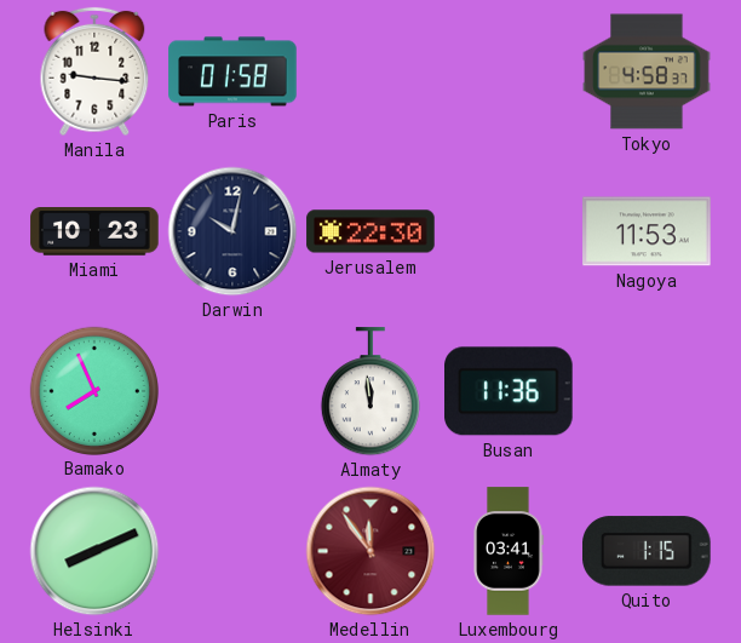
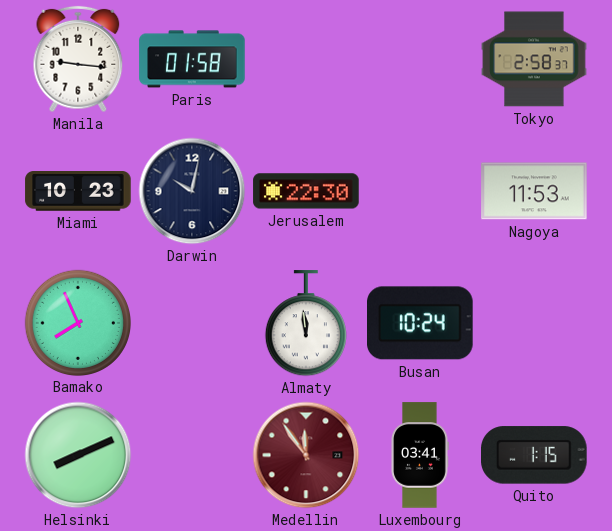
Tokyo: 4:58 -> 2:58 (534, 59)
Busan: 11:36 -> 10:24 (421, 323)
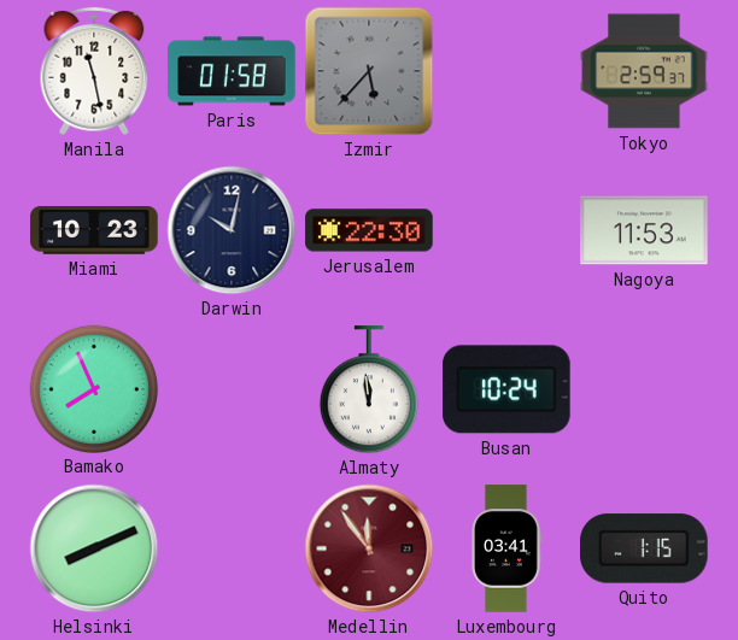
Manila: 9:16 -> 11:28 (94, 71)
Izmir: none -> 5:37 (369, 71)
Tokyo: 2:58 -> 2:59 (644, 71)
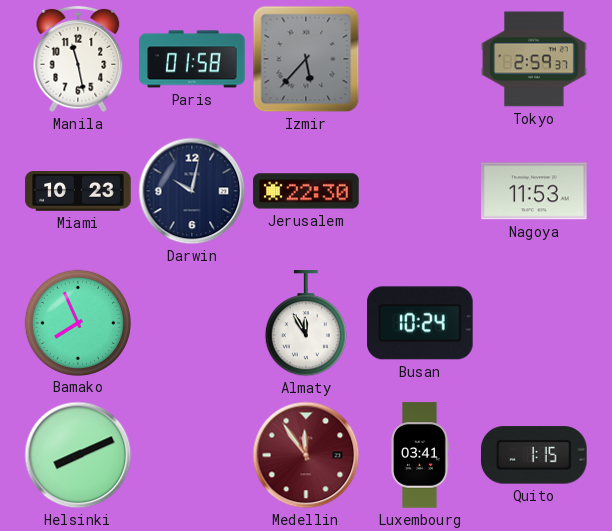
Almaty: 11:59 -> 11:55 (306, 324)
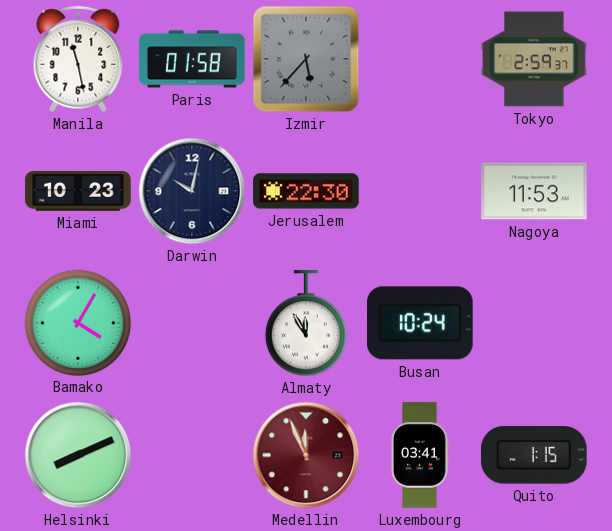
Bamako: 7:56 -> 4:05 (77, 322)
Medellin: 11:54 -> 11:56 (306, 455)
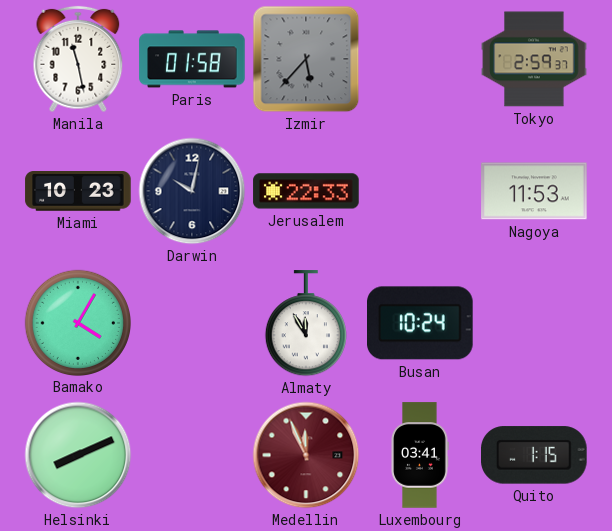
Jerusalem: 22:30 -> 22:33 (306, 191)
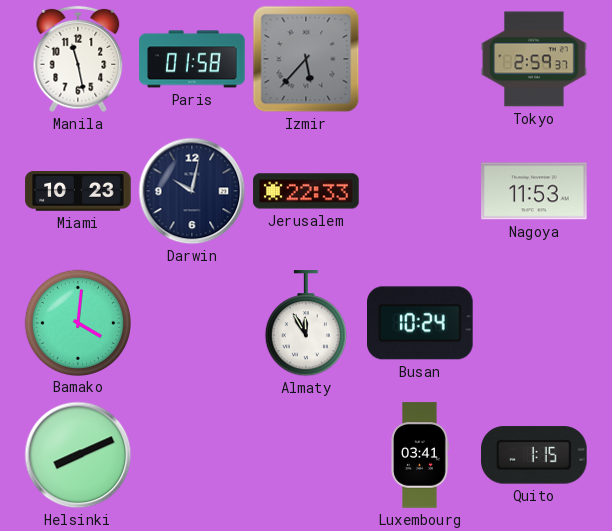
Bamako: 4:05 -> 4:01 (77, 322)
Medellin: 11:56 -> none (306, 455)
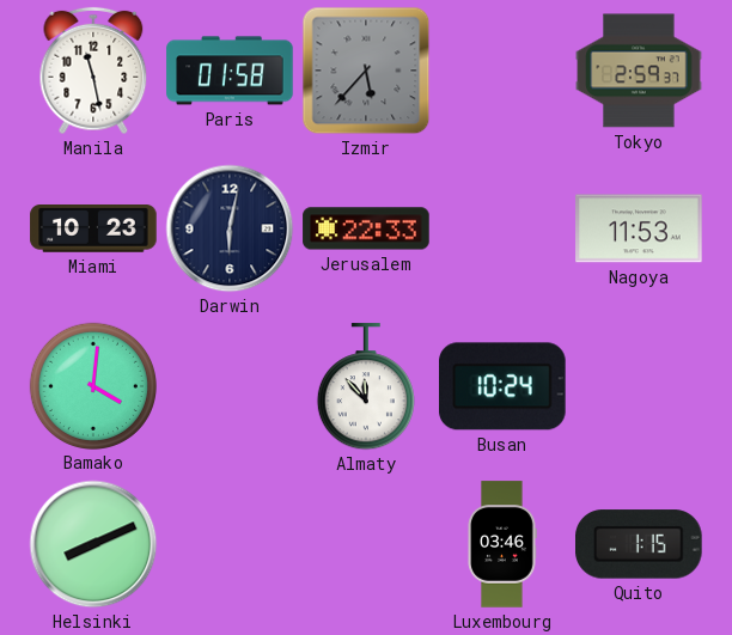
Darwin: 10:02 -> 6:02 (230, 228)
Almaty: 11:55 -> 11:53 (366, 387)
Luxembourg: 03:41 -> 03:46 (502, 544)
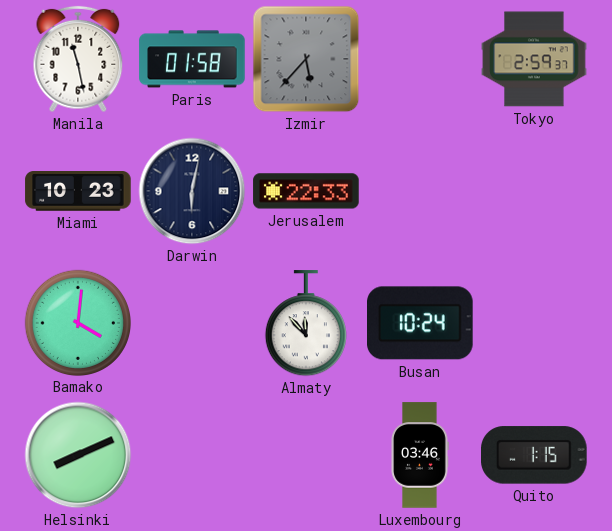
Nagoya: 11:53 -> none (639, 228)
